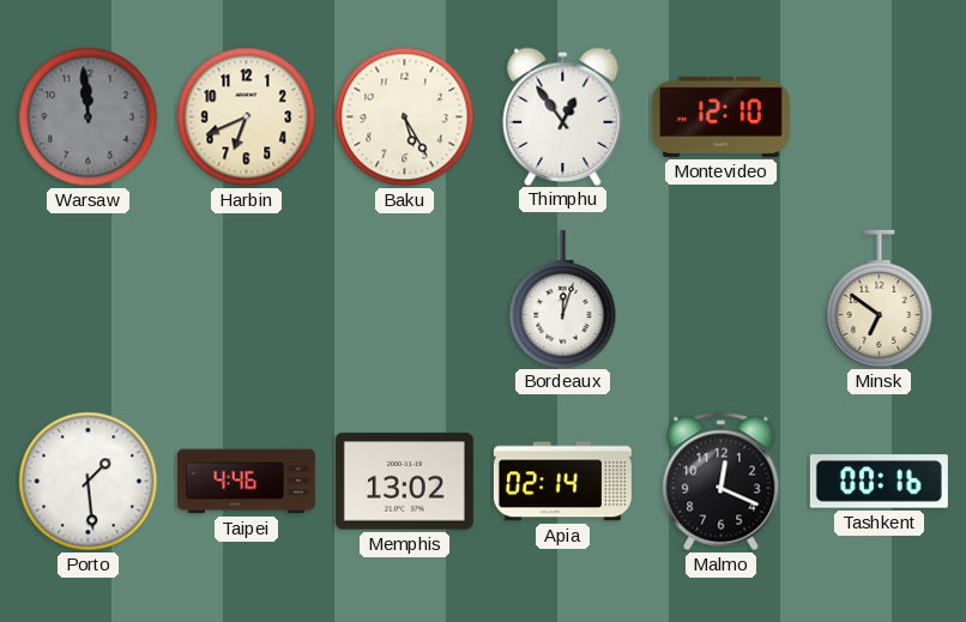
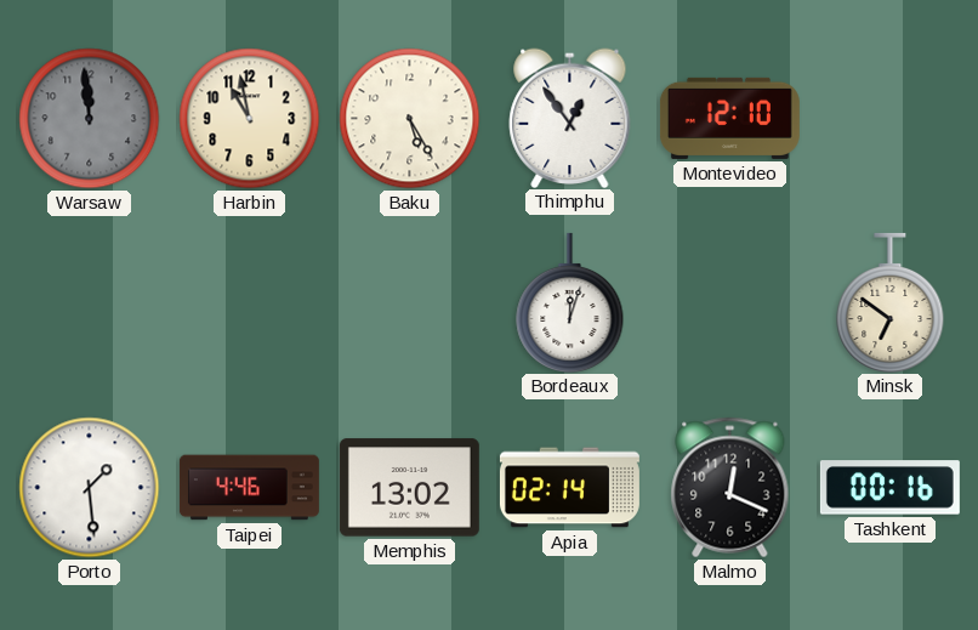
Harbin: 6:41 -> 10:58 (250, 119)
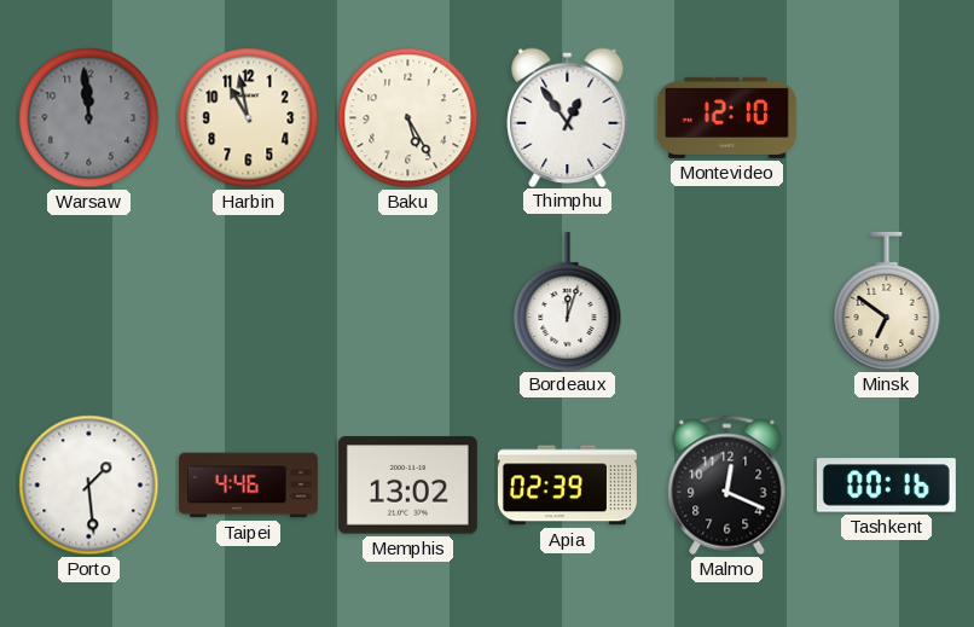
Apia: 02:14 -> 02:39 (567, 486)
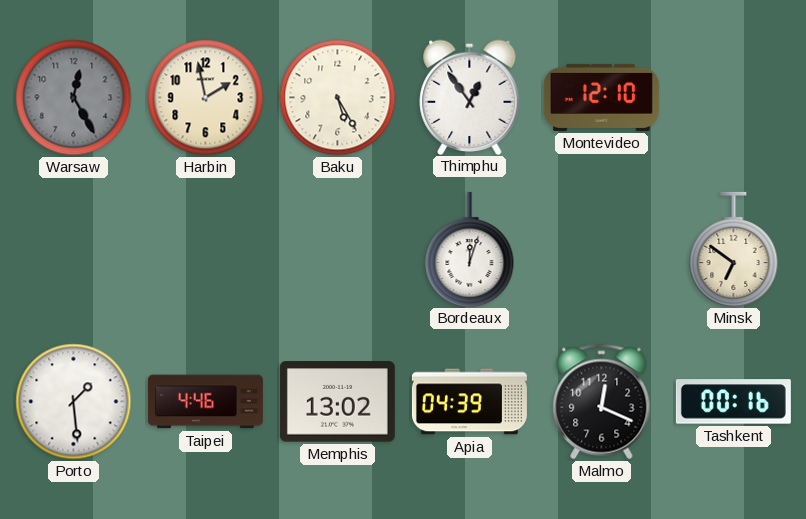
Warsaw: 11:59 -> 12:25 (74, 98)
Harbin: 10:58 -> 1:58 (206, 98)
Apia: 02:39 -> 04:39 (469, 402)
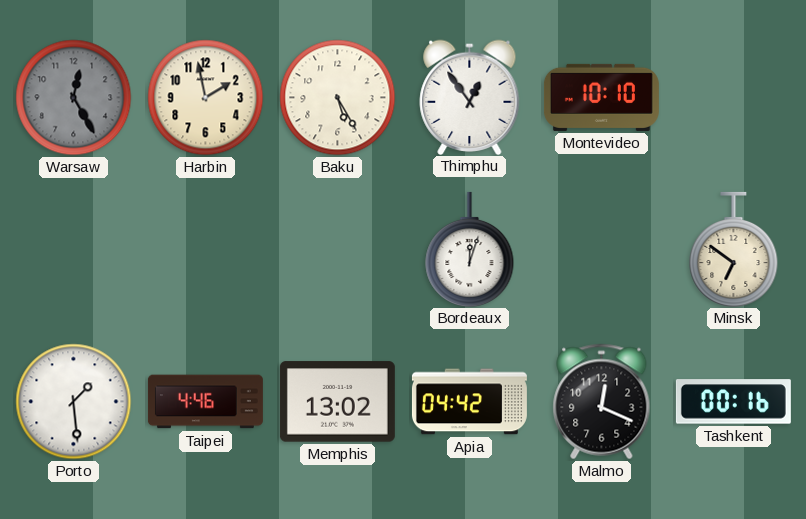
Montevideo: 12:10 -> 10:10 (601, 97)
Apia: 04:39 -> 04:42 (469, 402)
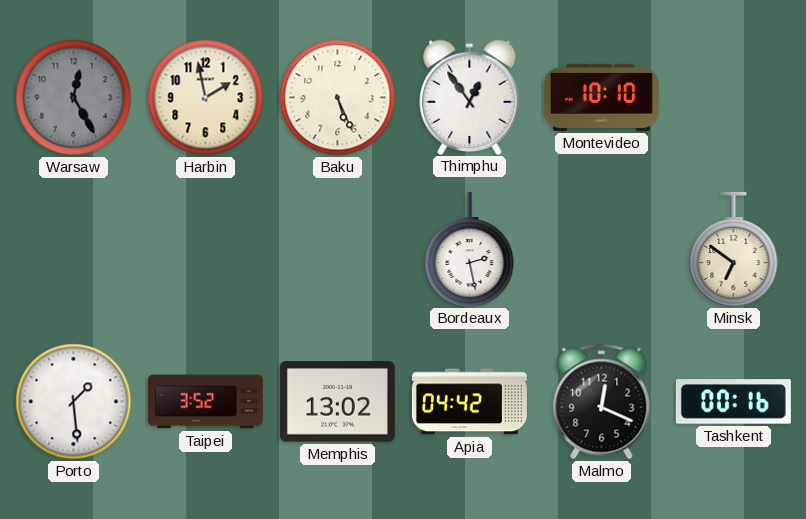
Baku: 5:25 -> 5:26 (338, 98)
Bordeaux: 12:03 -> 2:28 (470, 249)
Taipei: 4:46 -> 3:52 (205, 402)
